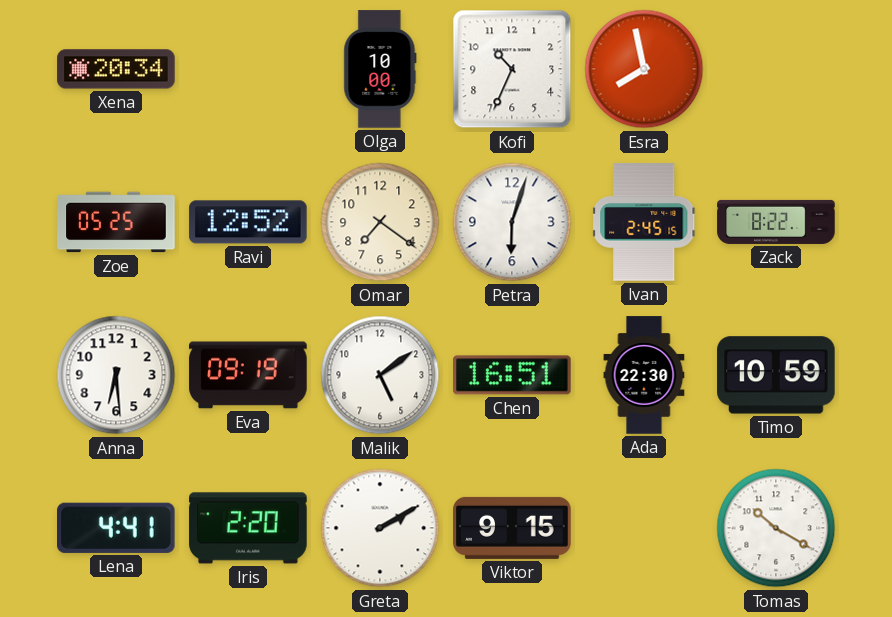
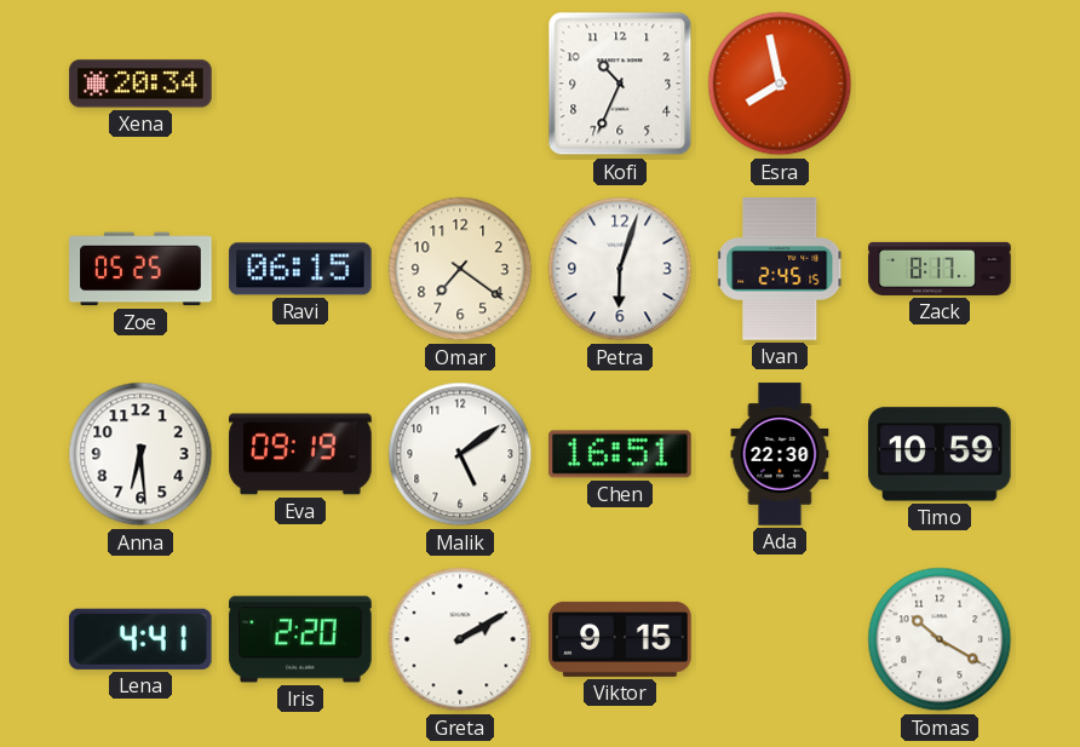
Olga: 10:00 -> none (380, 69)
Ravi: 12:52 -> 06:15 (300, 269)
Zack: 8:22 -> 8:17 (940, 269)
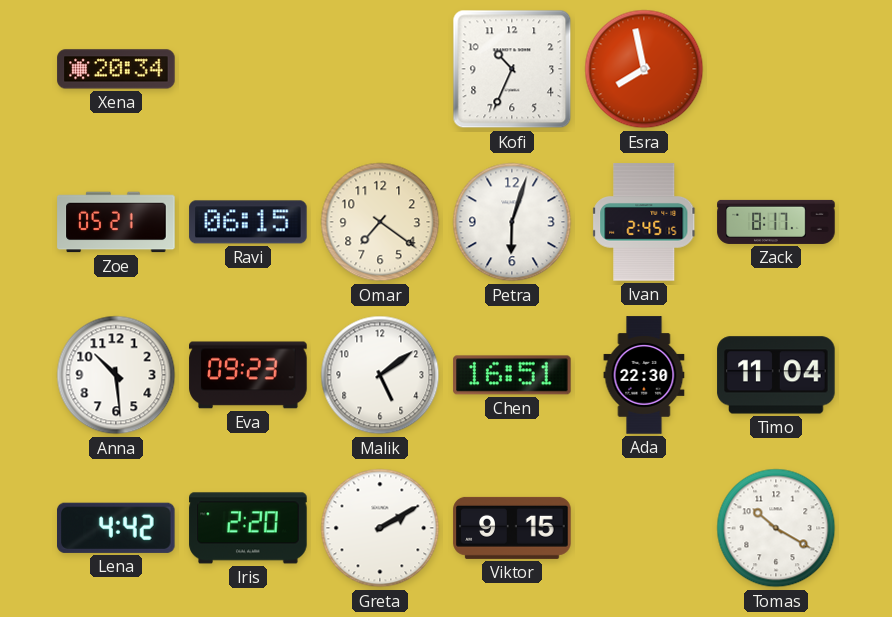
Zoe: 05:25 -> 05:21 (116, 222)
Anna: 6:29 -> 10:29 (116, 375)
Eva: 09:19 -> 09:23 (248, 375)
Timo: 10:59 -> 11:04 (776, 375)
Lena: 4:41 -> 4:42 (117, 528)
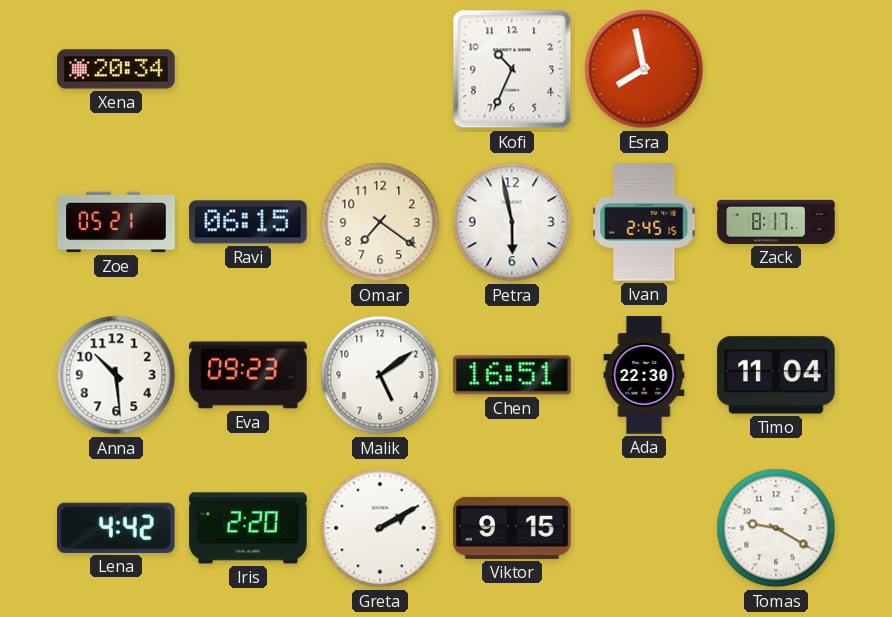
Petra: 6:03 -> 5:58 (512, 222)
Tomas: 10:20 -> 9:20 (776, 528)
